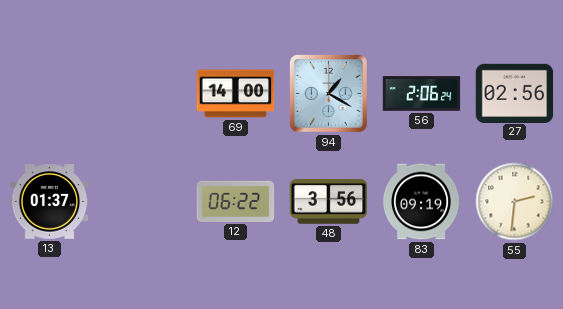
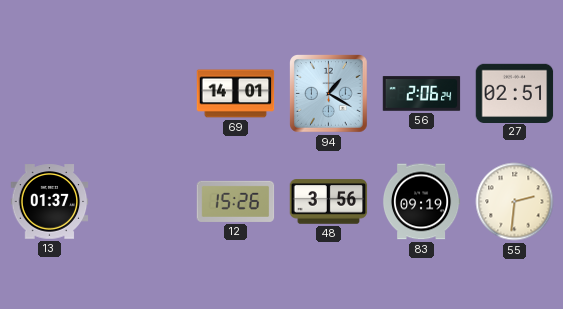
69: 14:00 -> 14:01 (236, 94)
27: 02:56 -> 02:51 (515, 93)
12: 06:22 -> 15:26 (236, 201)
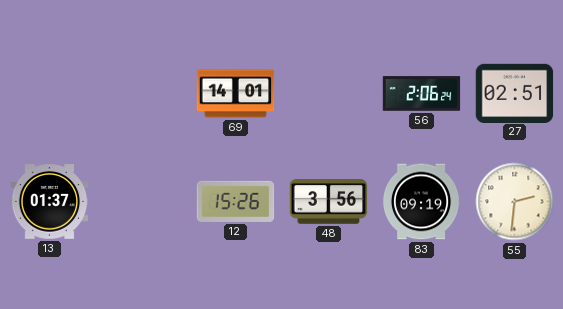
94: 1:20 -> none (329, 94)
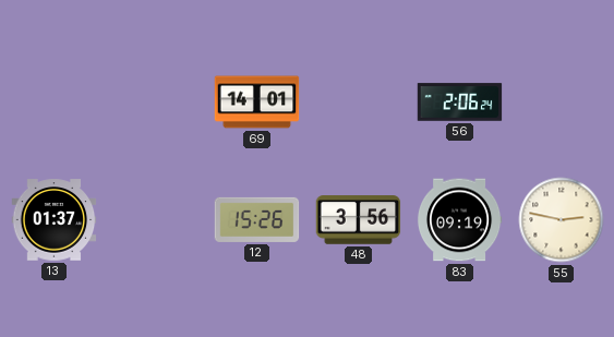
27: 02:51 -> none (515, 93)
55: 2:31 -> 2:47 (562, 220)
